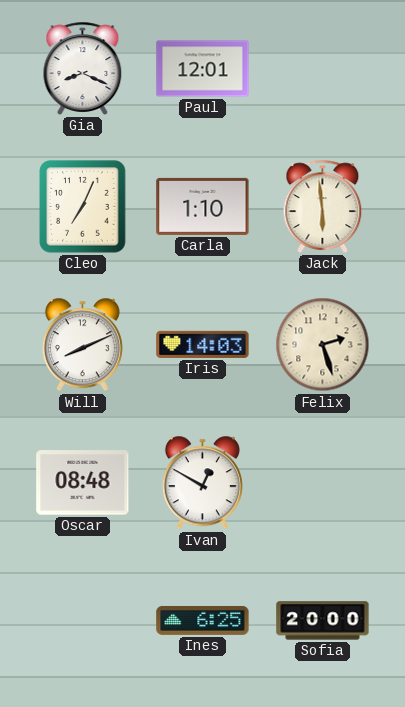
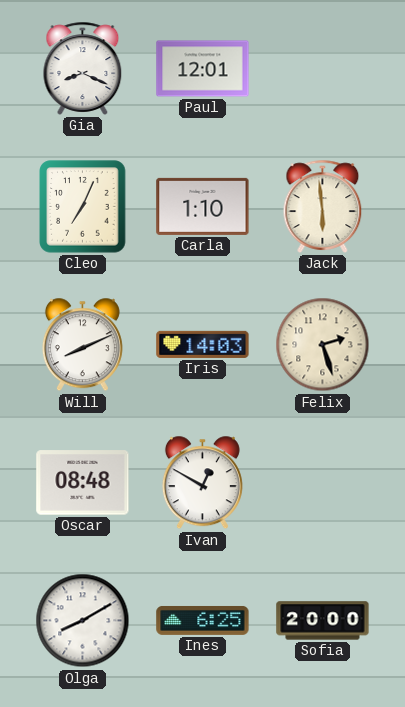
Olga: none -> 8:10 (83, 621)
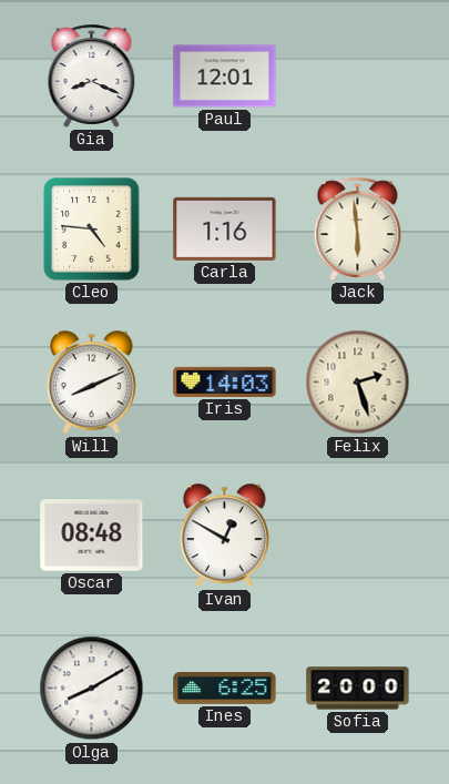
Cleo: 7:04 -> 4:46 (92, 230)
Carla: 1:10 -> 1:16 (225, 228)
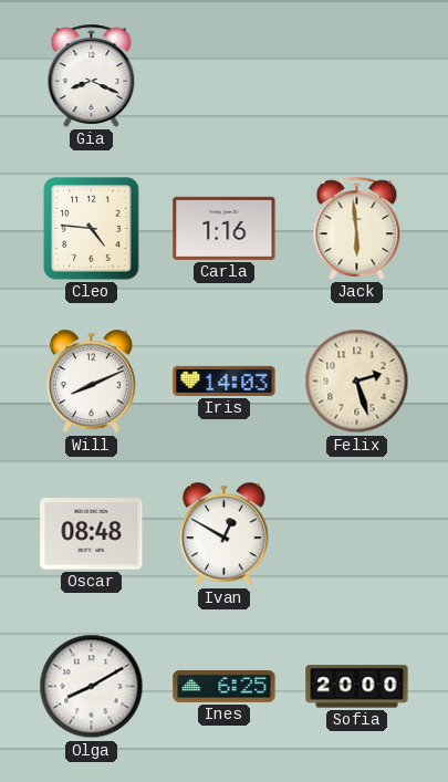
Paul: 12:01 -> none (225, 77)
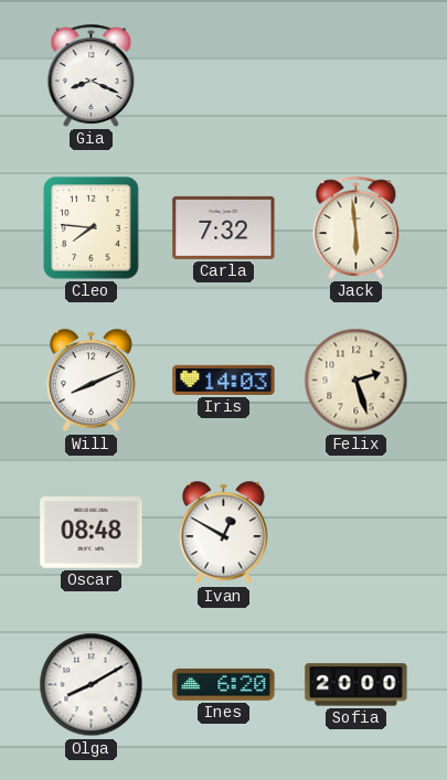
Cleo: 4:46 -> 7:46 (92, 228)
Carla: 1:16 -> 7:32 (224, 227)
Ines: 6:25 -> 6:20 (224, 684)
